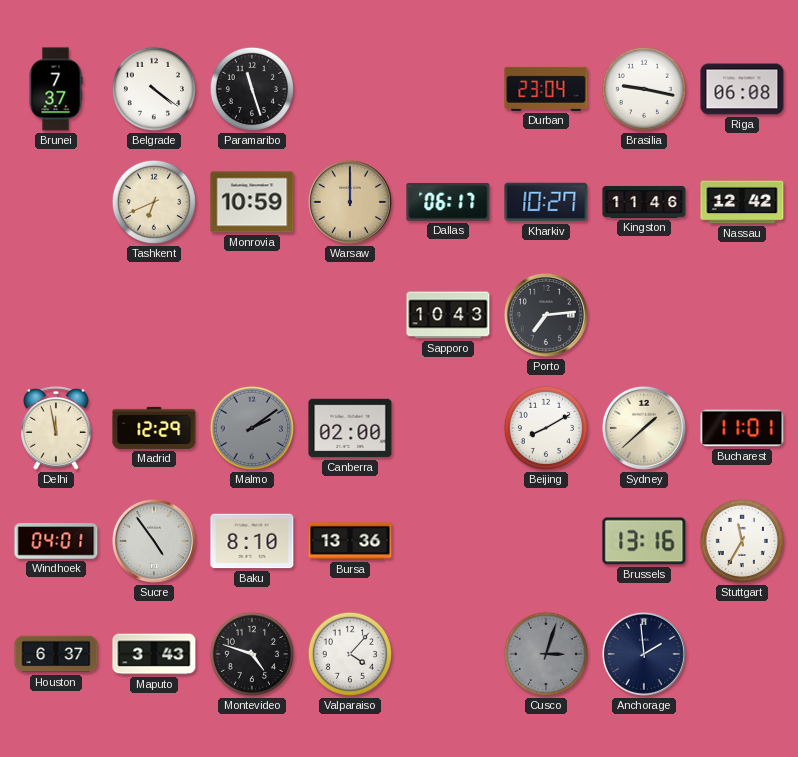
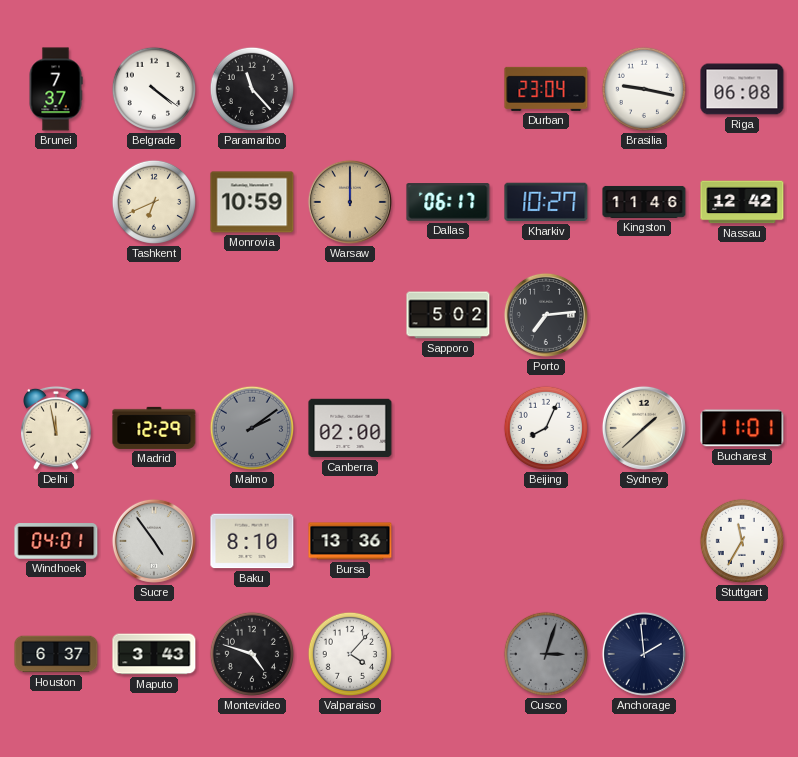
Paramaribo: 11:27 -> 11:23 (252, 89)
Sapporo: 10:43 -> 5:02 (448, 315)
Beijing: 8:10 -> 8:04 (546, 428)
Brussels: 13:16 -> none (644, 541)
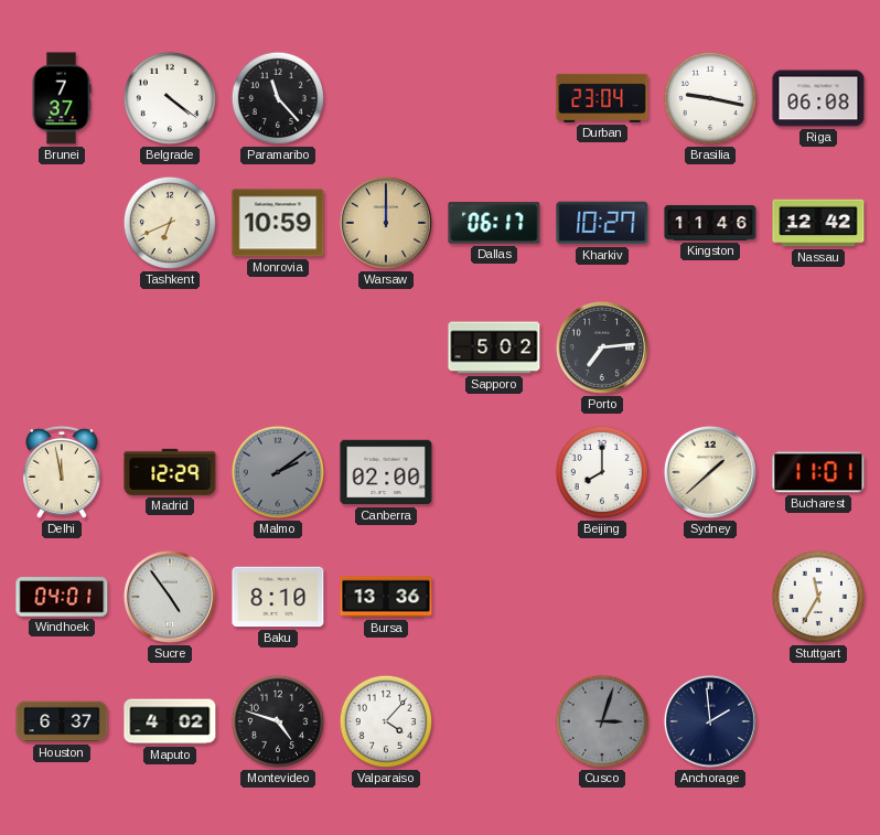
Beijing: 8:04 -> 8:00 (602, 472)
Maputo: 3:43 -> 4:02 (170, 721)
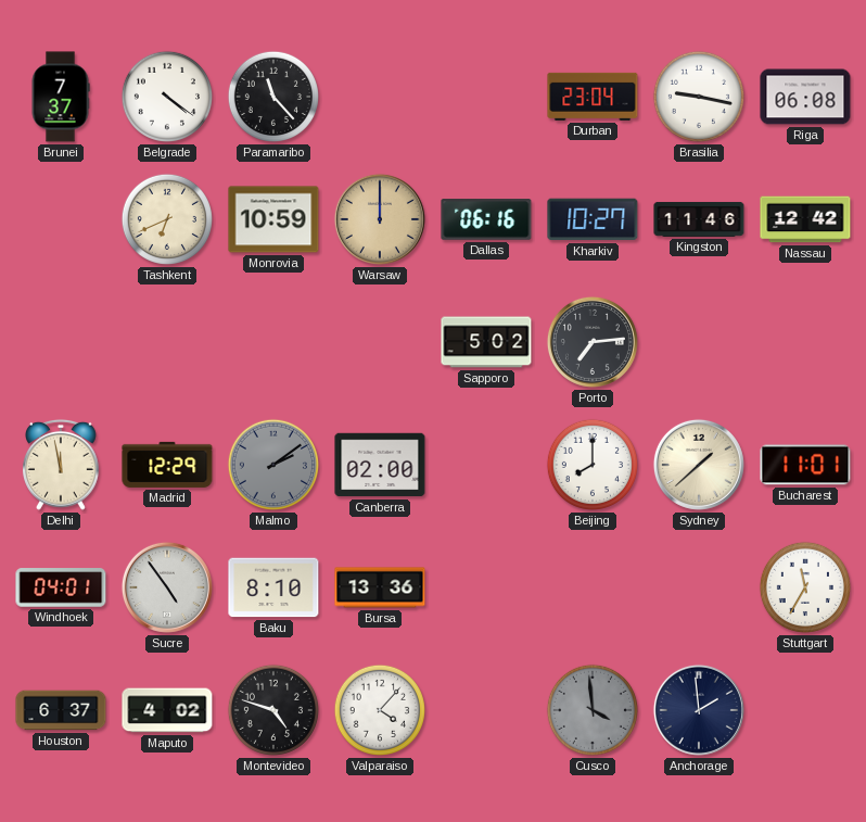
Dallas: 06:17 -> 06:16 (486, 219)
Cusco: 3:03 -> 3:59 (593, 710)
